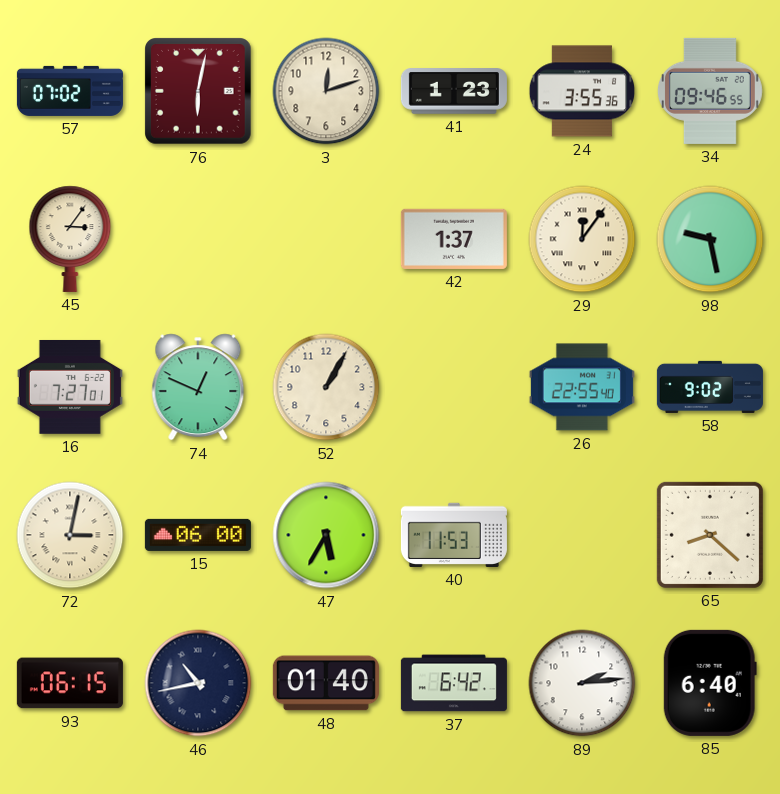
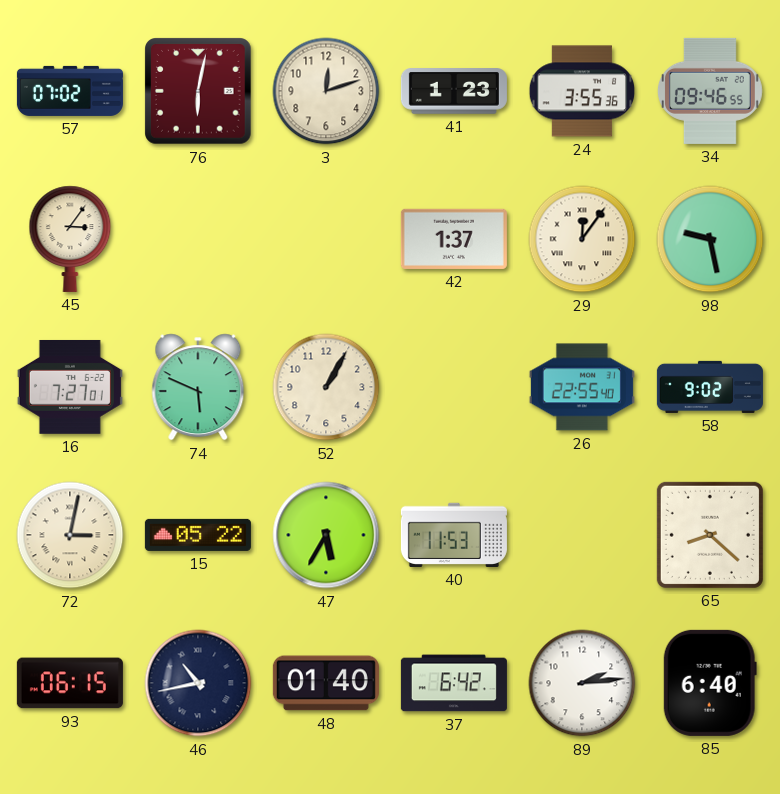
74: 12:49 -> 5:49 (198, 387)
15: 06:00 -> 05:22 (198, 535)
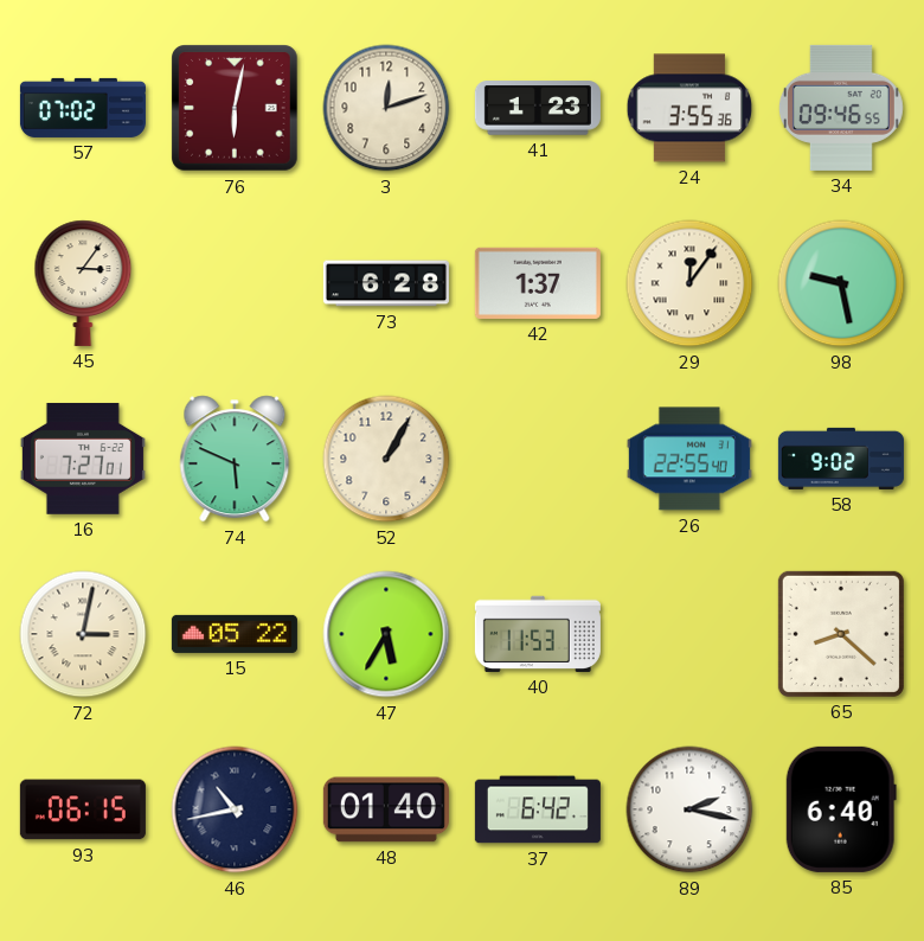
73: none -> 6:28 (386, 283)
89: 2:14 -> 2:17 (689, 809)
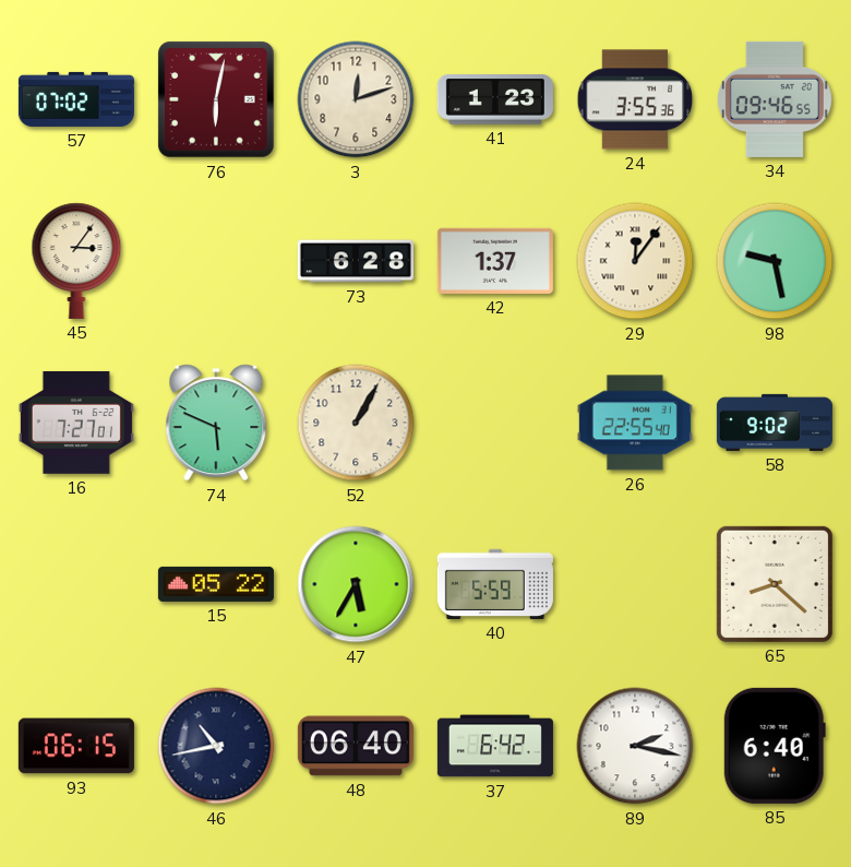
72: 3:02 -> none (83, 634)
40: 11:53 -> 5:59 (495, 584)
48: 01:40 -> 06:40 (356, 746)
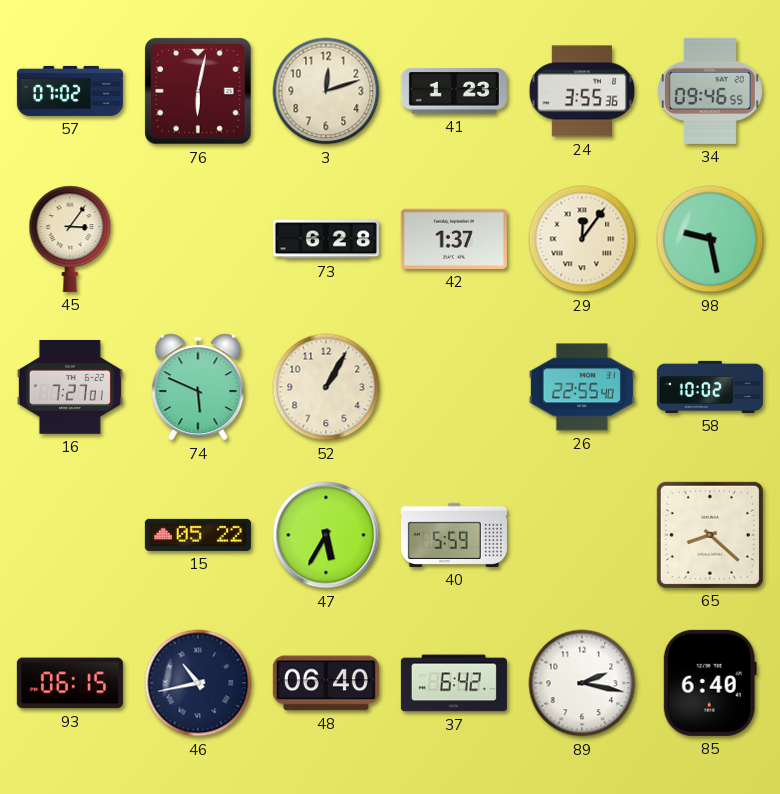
58: 9:02 -> 10:02 (710, 387)
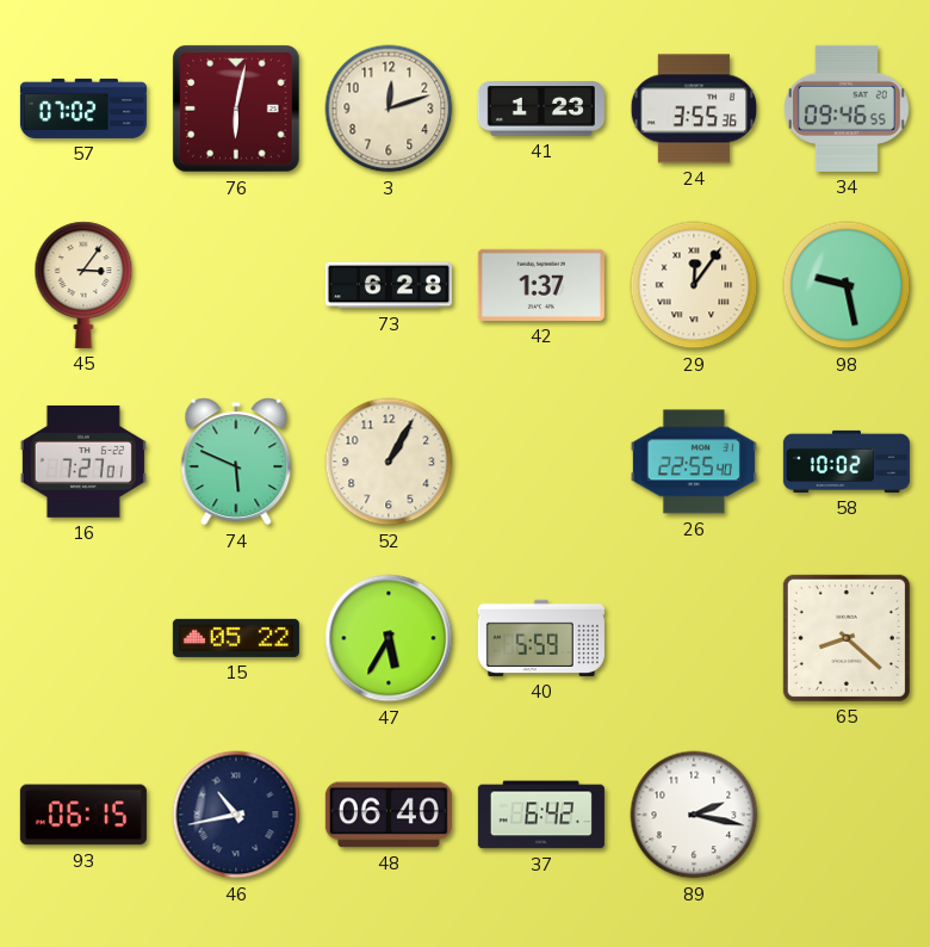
85: 6:40 -> none (710, 683)
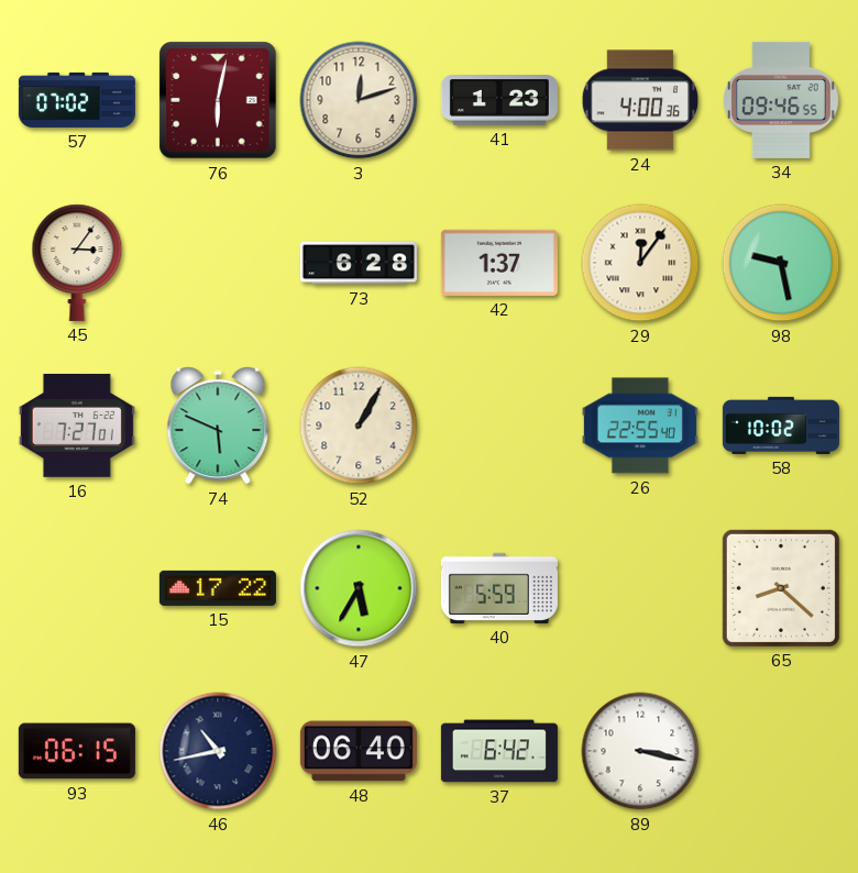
24: 3:55 -> 4:00 (640, 100)
15: 05:22 -> 17:22 (218, 588)
89: 2:17 -> 3:17 (640, 751)
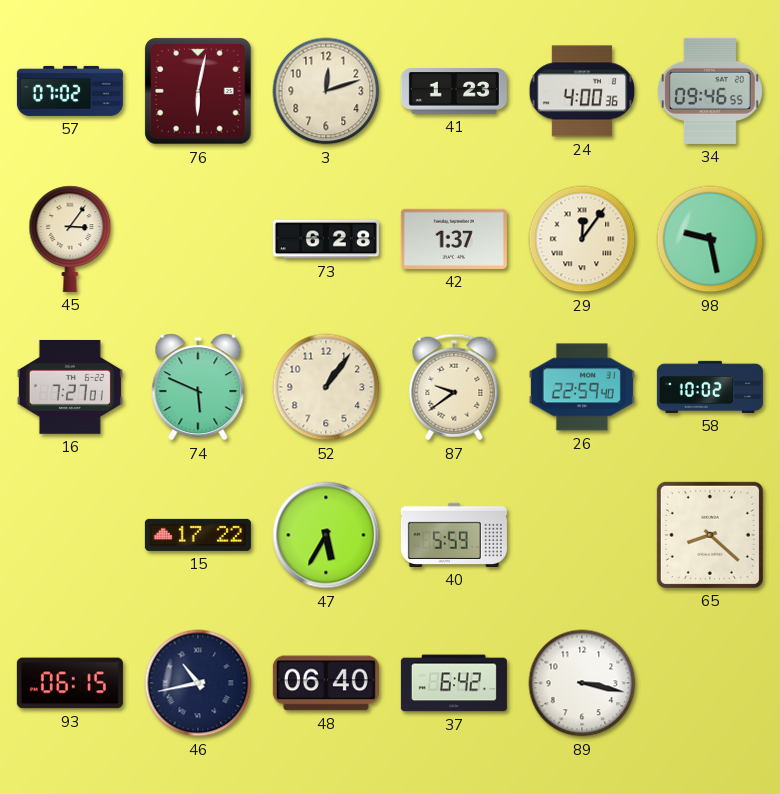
52: 1:05 -> 1:06 (326, 387)
87: none -> 9:39 (454, 387)
26: 22:55 -> 22:59 (582, 387)
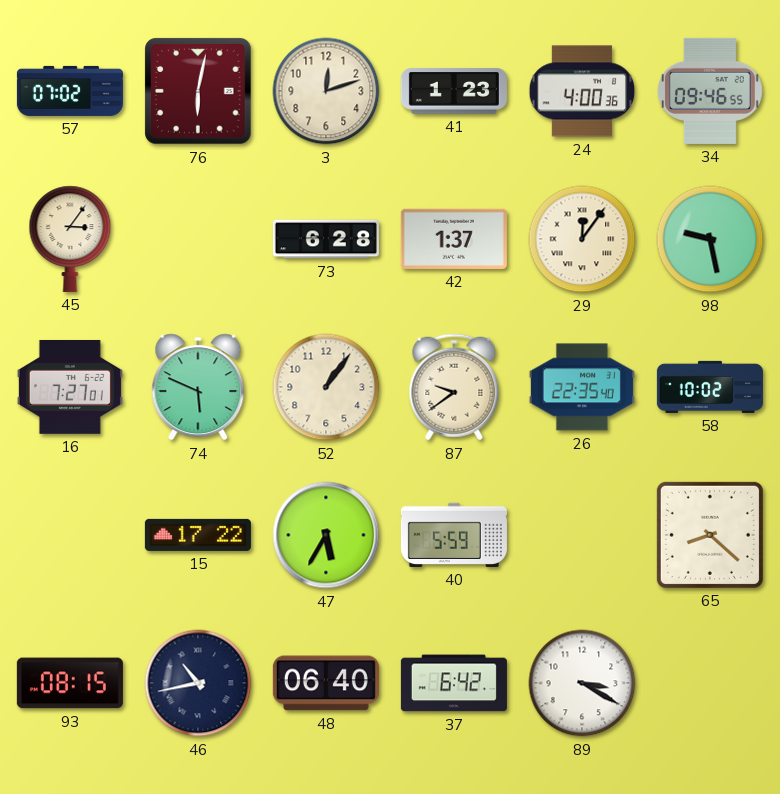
26: 22:59 -> 22:35 (582, 387)
93: 06:15 -> 08:15 (70, 683)
89: 3:17 -> 3:20 (582, 683)
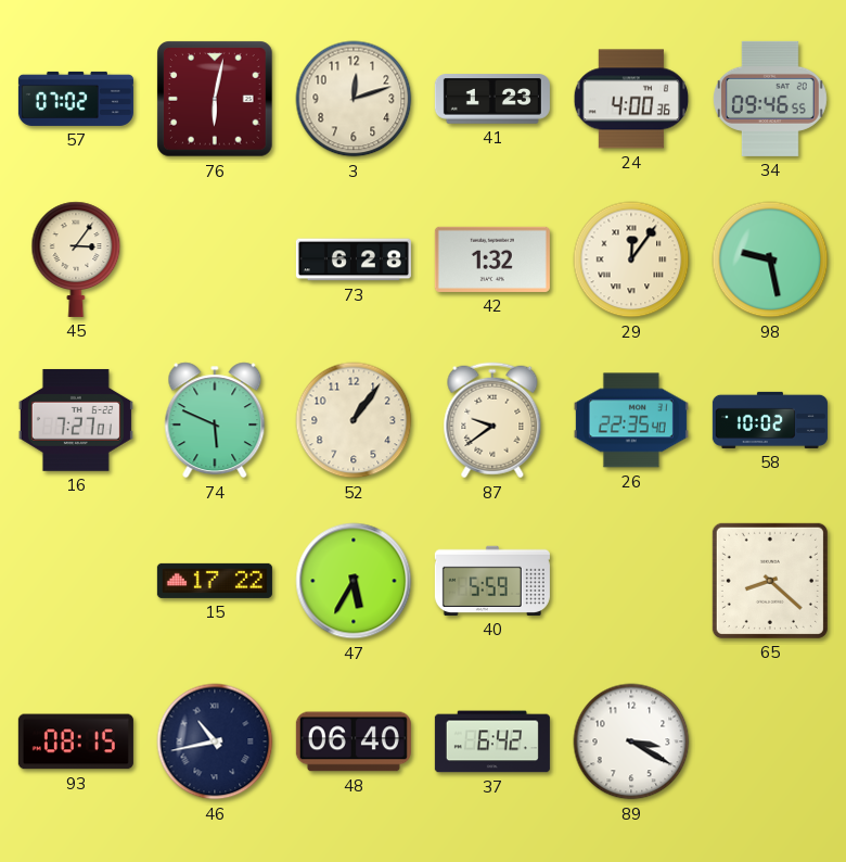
42: 1:37 -> 1:32 (492, 259)
